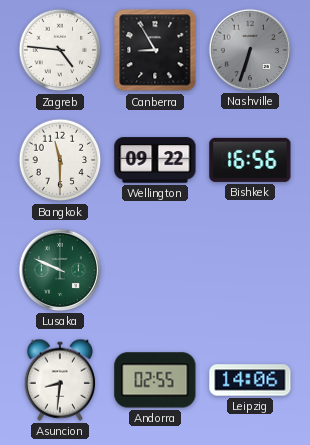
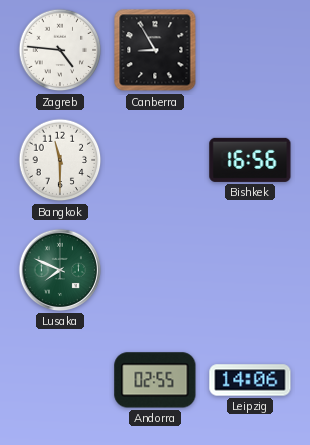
Nashville: 6:33 -> none (250, 50)
Wellington: 09:22 -> none (155, 160)
Lusaka: 9:49 -> 7:49 (60, 270)
Asuncion: 8:31 -> none (60, 380)
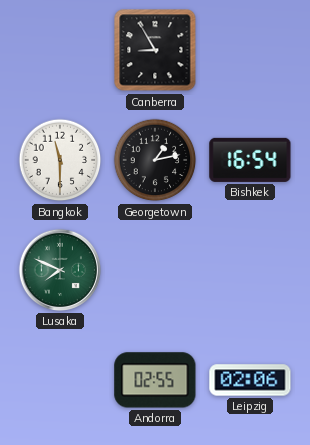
Zagreb: 4:46 -> none (60, 50)
Georgetown: none -> 1:13 (155, 160)
Bishkek: 16:56 -> 16:54 (250, 160)
Leipzig: 14:06 -> 02:06 (250, 380)
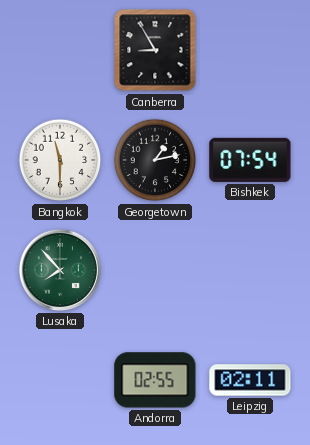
Bishkek: 16:54 -> 07:54 (250, 160)
Lusaka: 7:49 -> 7:53 (60, 270)
Leipzig: 02:06 -> 02:11 (250, 380)
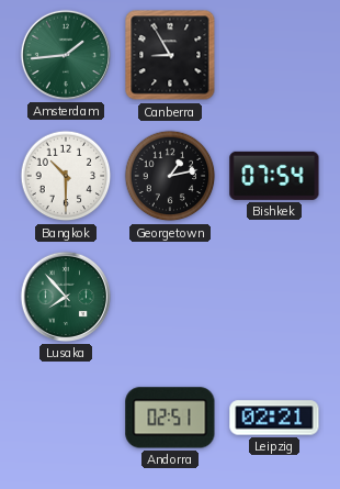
Amsterdam: none -> 1:44 (66, 55)
Bangkok: 11:30 -> 10:30 (66, 176)
Andorra: 02:55 -> 02:51 (170, 418)
Leipzig: 02:11 -> 02:21 (274, 418)
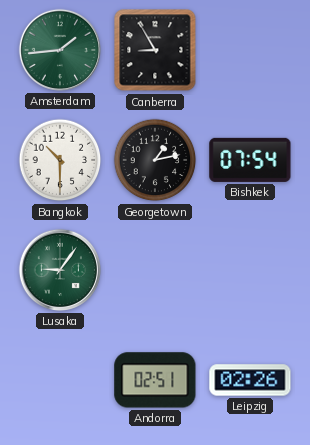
Lusaka: 7:53 -> 9:06 (60, 270)
Leipzig: 02:21 -> 02:26 (250, 380)
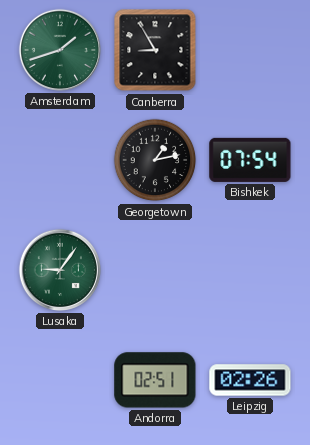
Amsterdam: 1:44 -> 1:42 (60, 50)
Bangkok: 10:30 -> none (60, 160)
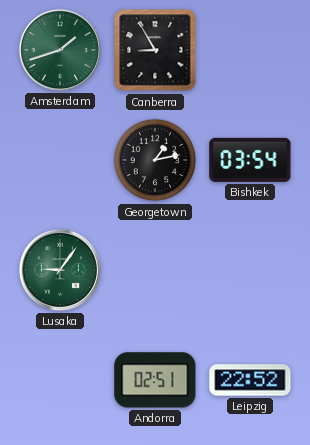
Bishkek: 07:54 -> 03:54 (250, 160)
Leipzig: 02:26 -> 22:52 (250, 380)
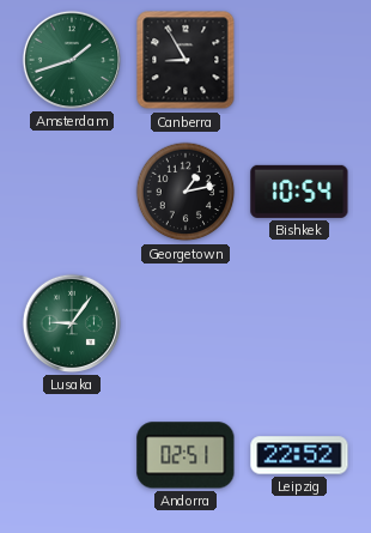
Bishkek: 03:54 -> 10:54 (299, 192)
